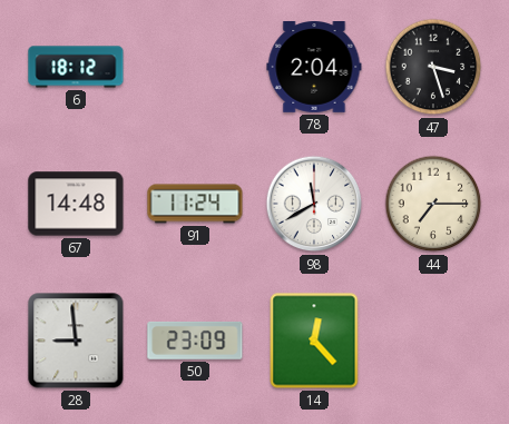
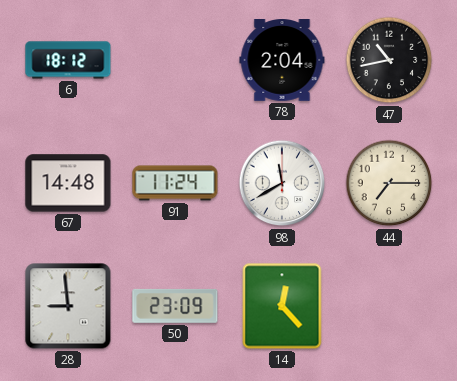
47: 3:27 -> 10:43 (389, 60)
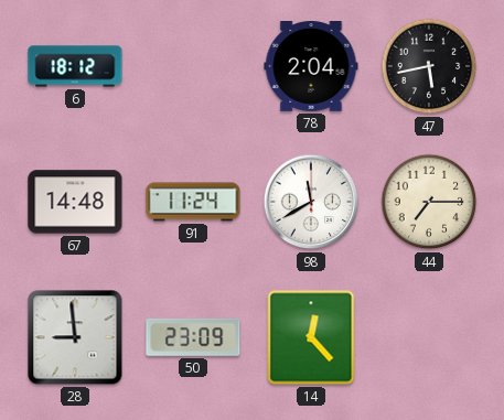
47: 10:43 -> 5:43 (429, 66)
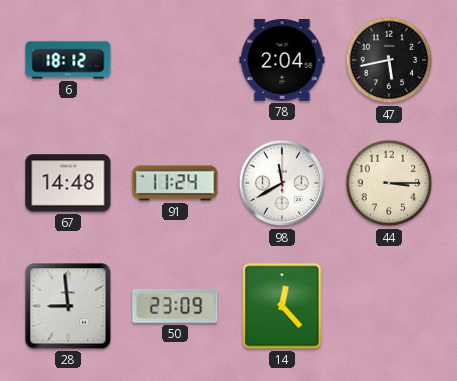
44: 7:15 -> 3:15 (389, 183)
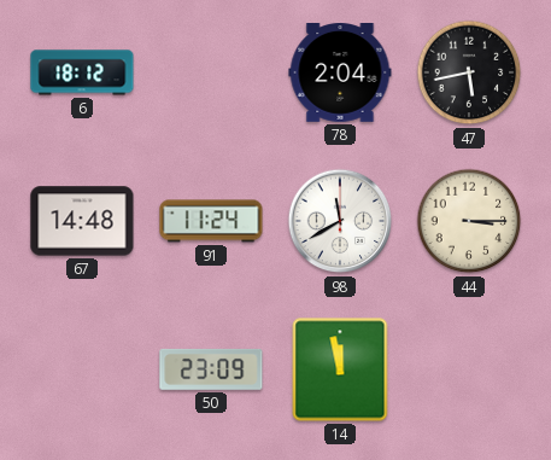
28: 8:59 -> none (68, 306)
14: 12:23 -> 11:58 (340, 369)
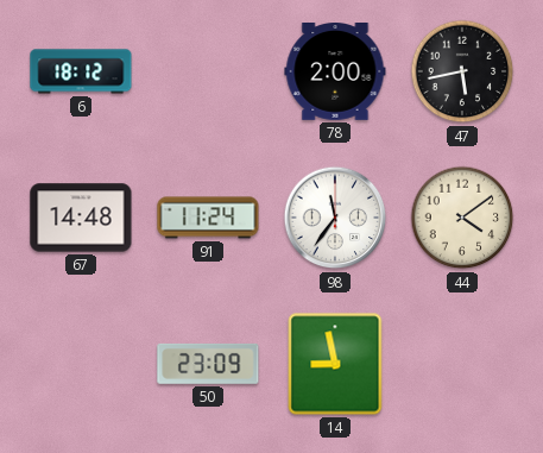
78: 2:04 -> 2:00 (335, 73)
98: 11:40 -> 11:36 (335, 218)
44: 3:15 -> 4:09 (462, 218)
14: 11:58 -> 8:58 (335, 364)
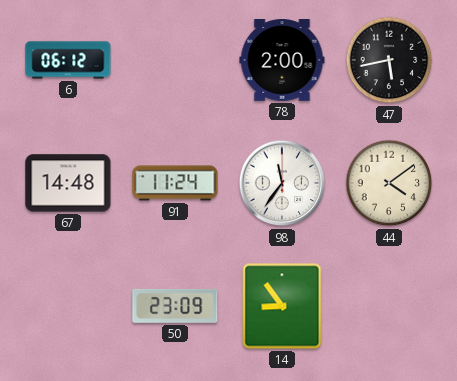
6: 18:12 -> 06:12 (68, 60)
14: 8:58 -> 8:54 (282, 306)
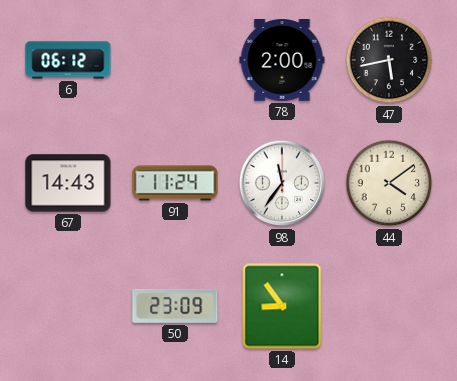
67: 14:48 -> 14:43 (68, 183)
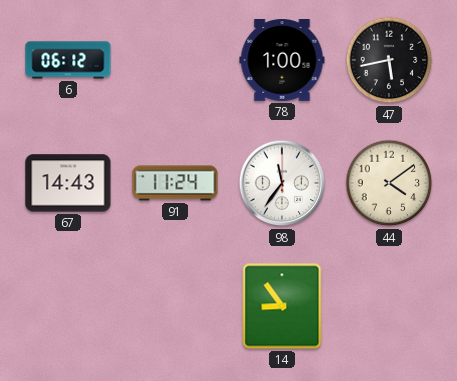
78: 2:00 -> 1:00 (282, 61)
50: 23:09 -> none (175, 306)
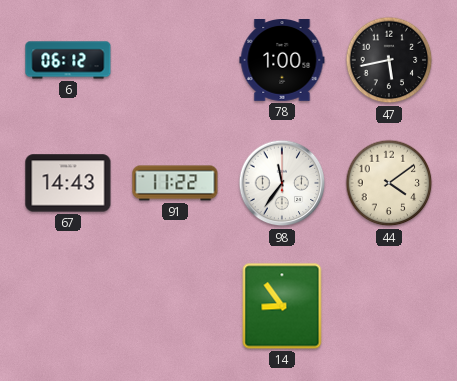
91: 11:24 -> 11:22 (175, 183)
